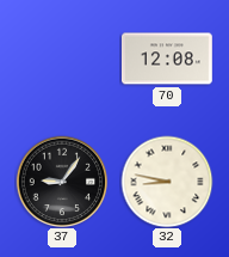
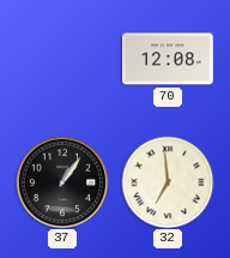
37: 9:06 -> 1:06 (62, 182)
32: 8:47 -> 6:59 (168, 182)
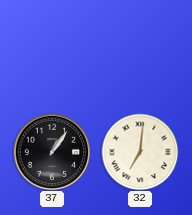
70: 12:08 -> none (169, 59)
32: 6:59 -> 7:01 (140, 152)
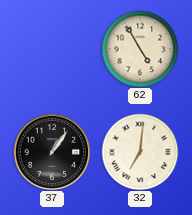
62: none -> 4:55 (140, 49)
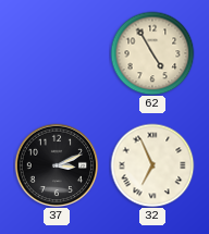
37: 1:06 -> 3:11 (57, 165)
32: 7:01 -> 6:56 (152, 165)
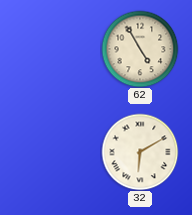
37: 3:11 -> none (57, 165)
32: 6:56 -> 6:10 (140, 152)
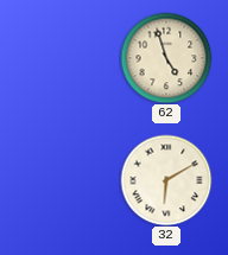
62: 4:55 -> 4:57 (166, 58)
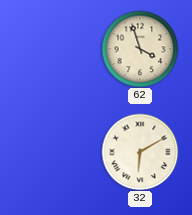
62: 4:57 -> 3:57 (140, 49)
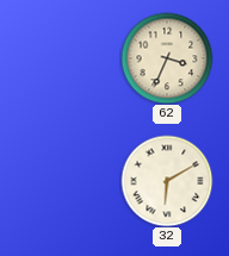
62: 3:57 -> 3:34 (167, 58)
